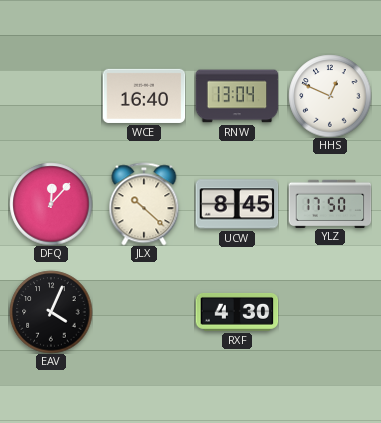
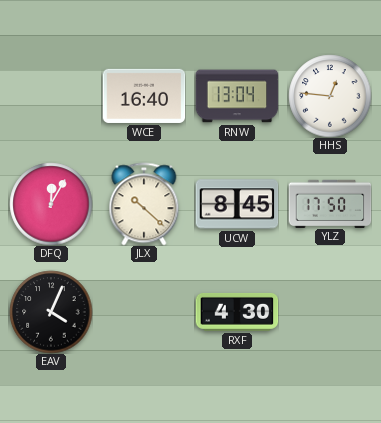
HHS: 12:49 -> 12:46 (330, 96)
DFQ: 12:07 -> 12:05 (51, 204)
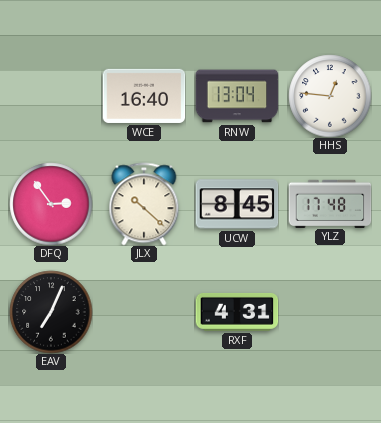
DFQ: 12:05 -> 2:54 (51, 204)
YLZ: 17:50 -> 17:48 (330, 203)
EAV: 4:04 -> 7:04 (51, 312)
RXF: 4:30 -> 4:31 (237, 312)
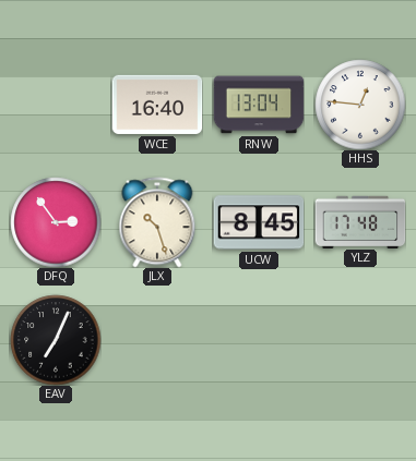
JLX: 10:22 -> 10:27 (157, 222)
RXF: 4:31 -> none (237, 312)
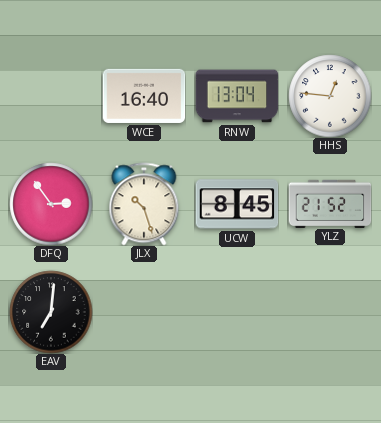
YLZ: 17:48 -> 21:52 (330, 203)
EAV: 7:04 -> 7:01 (51, 312)
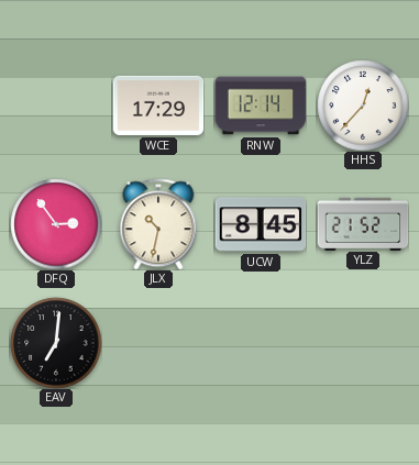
WCE: 16:40 -> 17:29 (158, 106)
RNW: 13:04 -> 12:14 (261, 106)
HHS: 12:46 -> 12:37 (363, 106)
JLX: 10:27 -> 10:32 (158, 224)
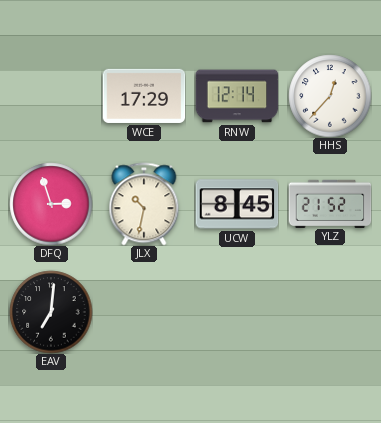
DFQ: 2:54 -> 2:57 (51, 204)
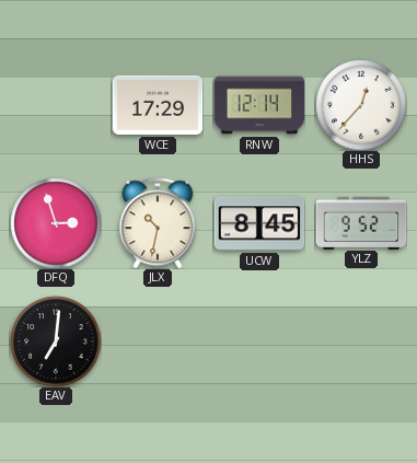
YLZ: 21:52 -> 9:52 (361, 222)
